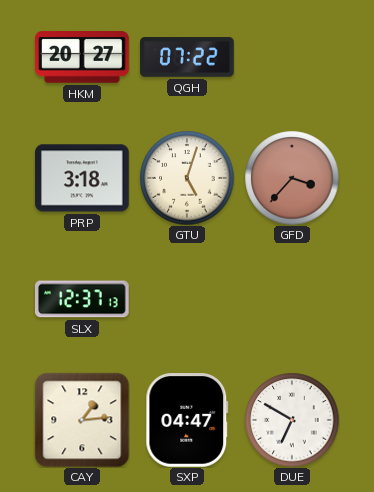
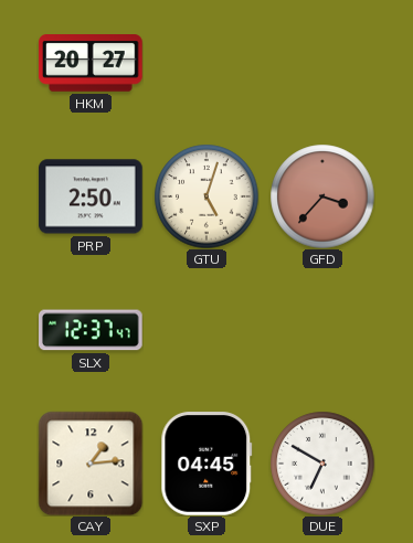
QGH: 07:22 -> none (187, 57)
PRP: 3:18 -> 2:50 (91, 196)
SLX: 12:37:13 -> 12:37:47 (92, 330)
SXP: 04:47 -> 04:45 (206, 464)
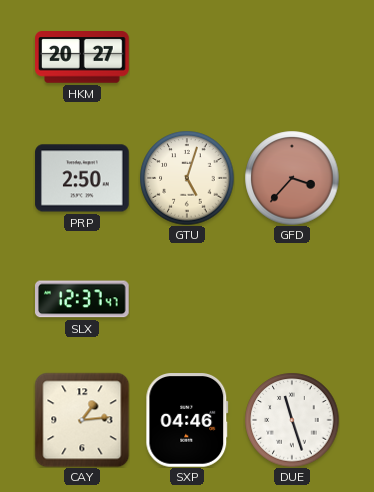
SXP: 04:45 -> 04:46 (187, 420)
DUE: 6:50 -> 11:27 (292, 420)
